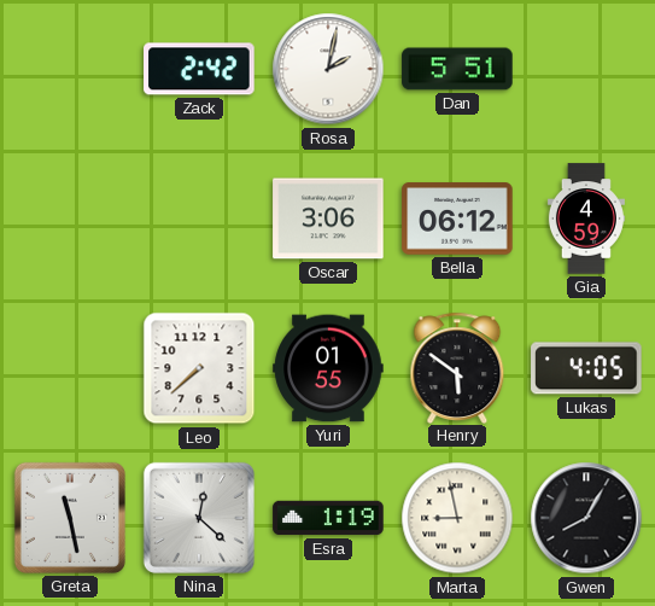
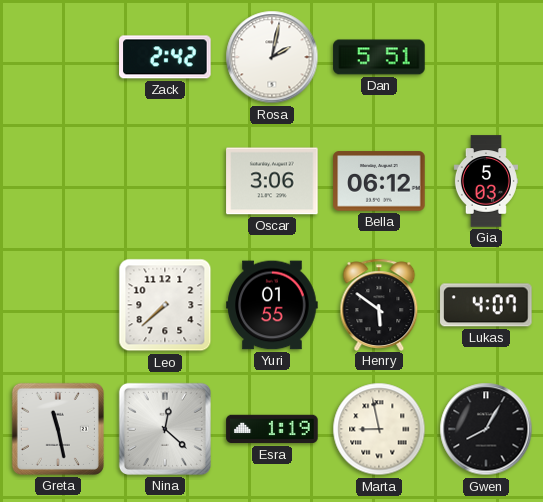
Gia: 4:59 -> 5:03 (486, 181)
Lukas: 4:05 -> 4:07 (486, 305)
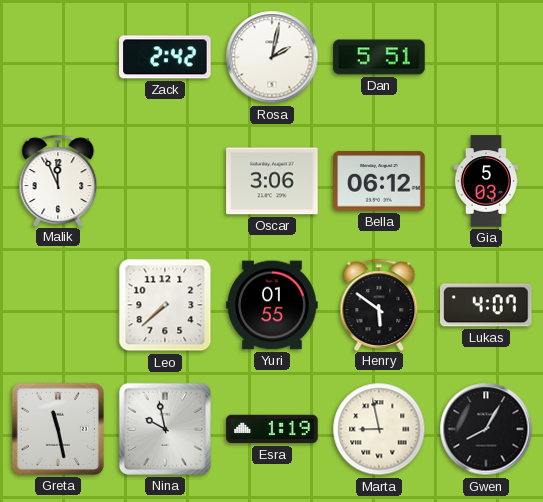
Malik: none -> 11:56 (58, 180)
Nina: 12:22 -> 9:58 (165, 429)
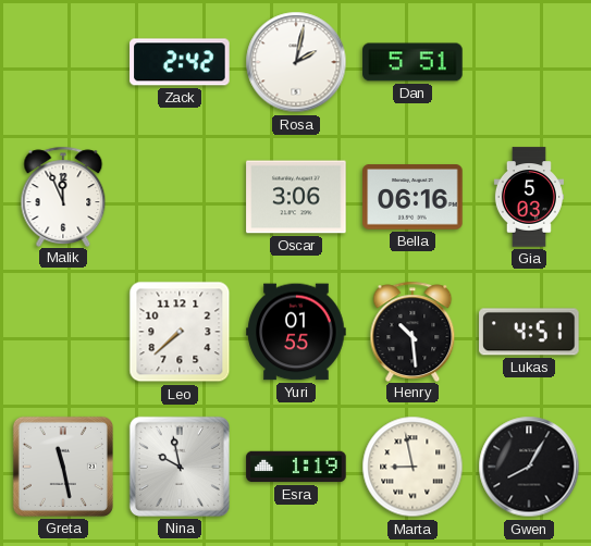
Bella: 06:12 -> 06:16 (413, 197)
Henry: 5:51 -> 10:29 (413, 331)
Lukas: 4:07 -> 4:51 (529, 332)
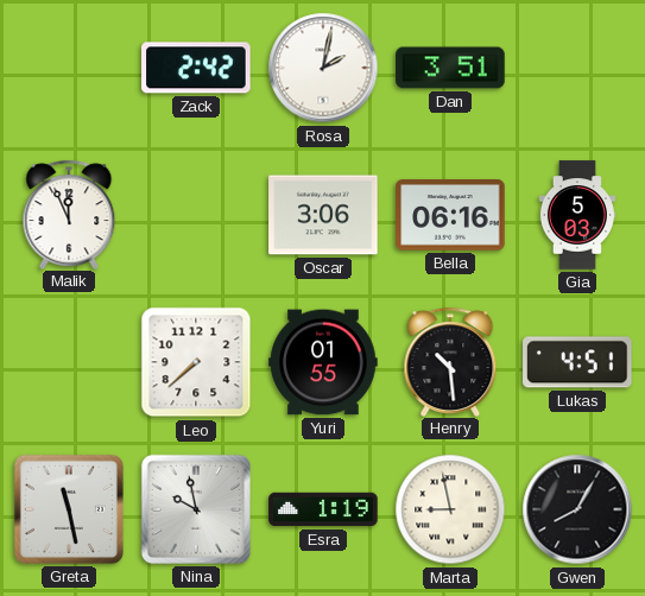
Dan: 5:51 -> 3:51 (450, 68)
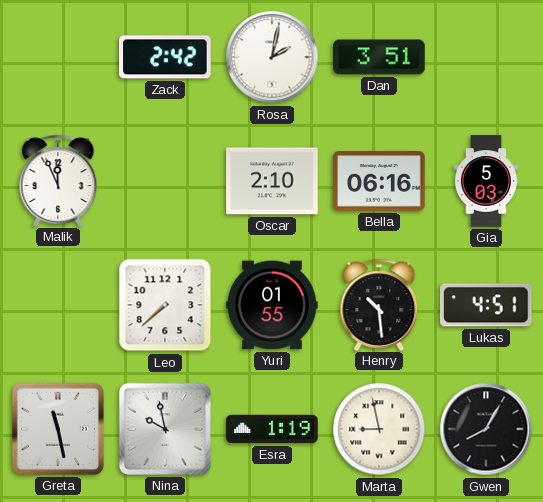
Oscar: 3:06 -> 2:10 (272, 181)
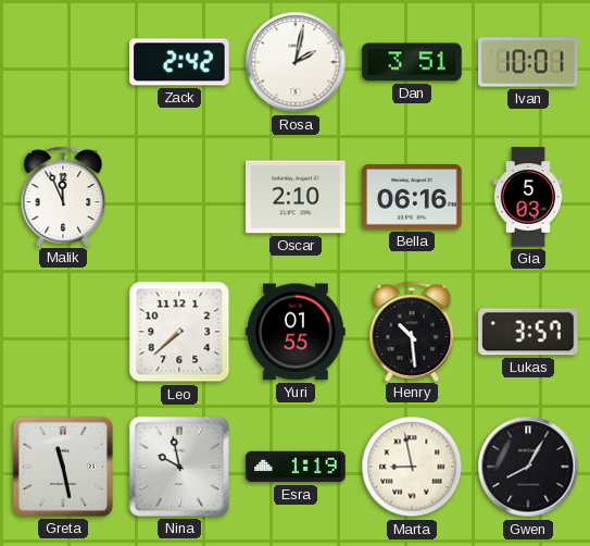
Ivan: none -> 10:01 (528, 62)
Lukas: 4:51 -> 3:57 (528, 332)
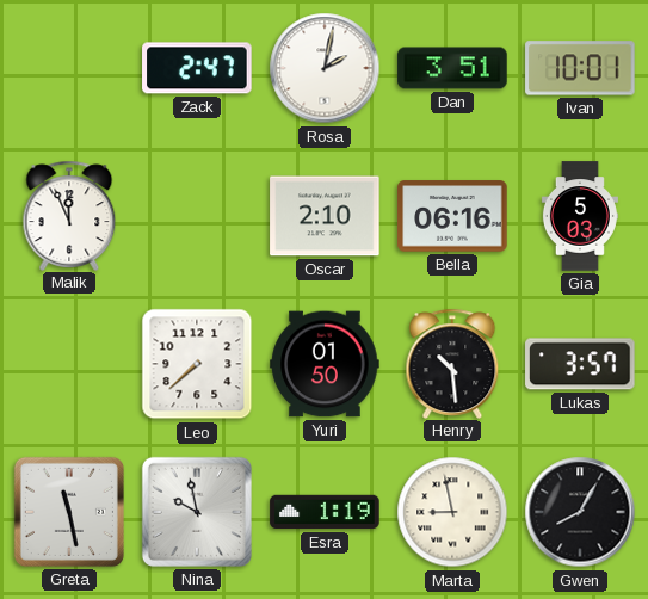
Zack: 2:42 -> 2:47 (197, 68)
Yuri: 01:55 -> 01:50 (325, 364)
